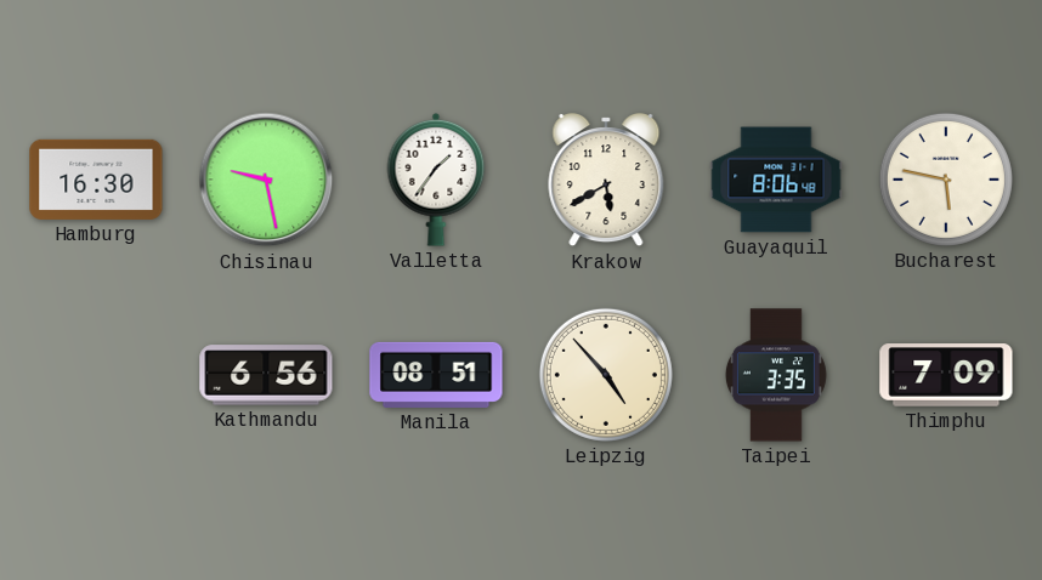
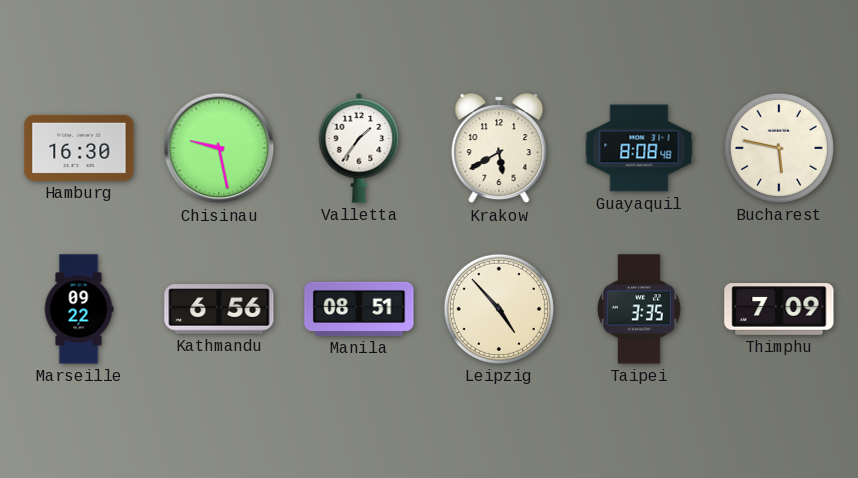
Guayaquil: 8:06 -> 8:08 (639, 148)
Marseille: none -> 09:22 (79, 309)
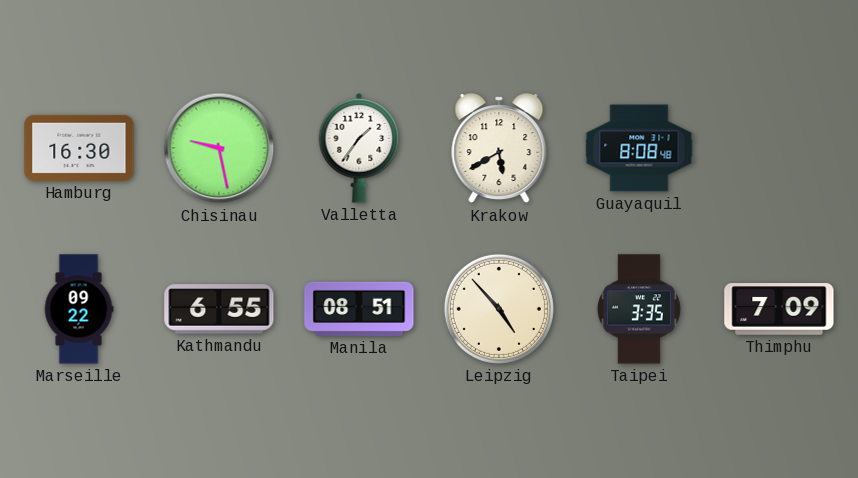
Bucharest: 5:47 -> none (779, 148)
Kathmandu: 6:56 -> 6:55 (219, 309)
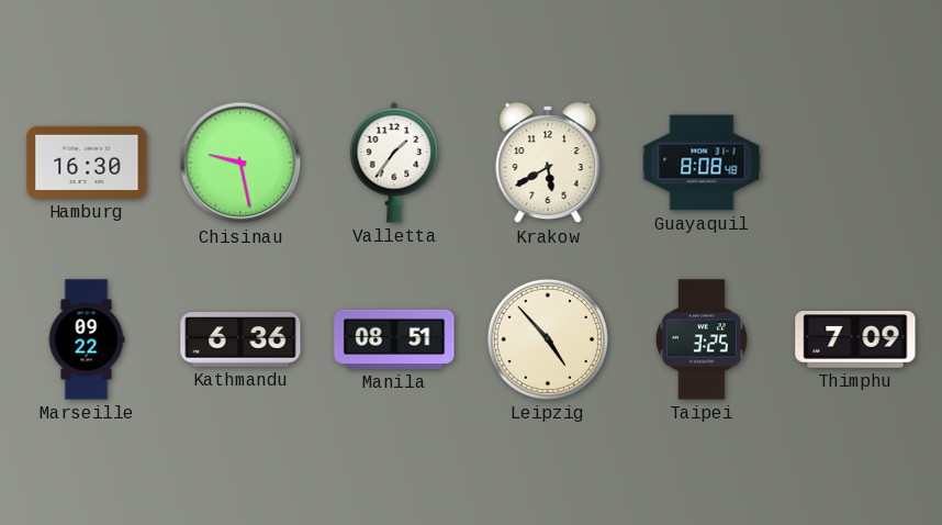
Kathmandu: 6:55 -> 6:36 (240, 339)
Taipei: 3:35 -> 3:25 (702, 339)
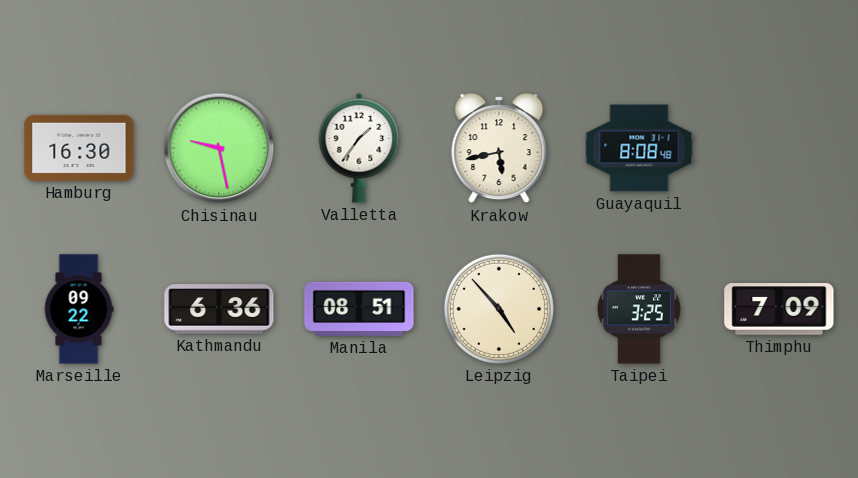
Krakow: 5:40 -> 5:43 (499, 149)
